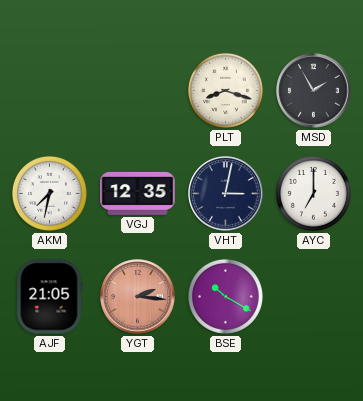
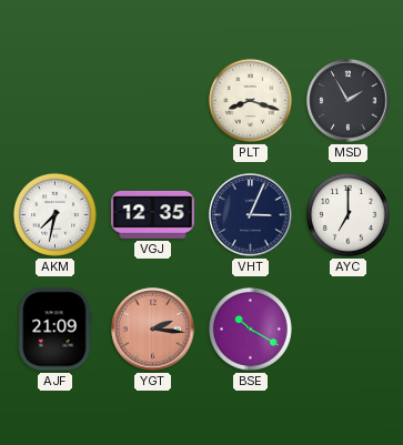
VHT: 3:02 -> 3:04 (251, 215)
AJF: 21:05 -> 21:09 (56, 330)
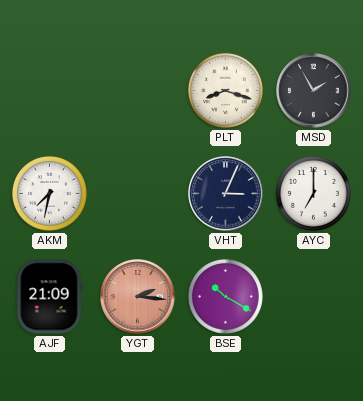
VGJ: 12:35 -> none (153, 215)
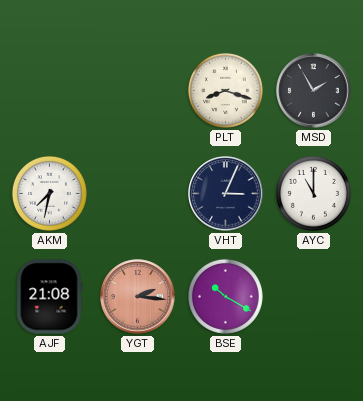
AYC: 7:00 -> 11:00 (313, 193)
AJF: 21:09 -> 21:08 (50, 297)
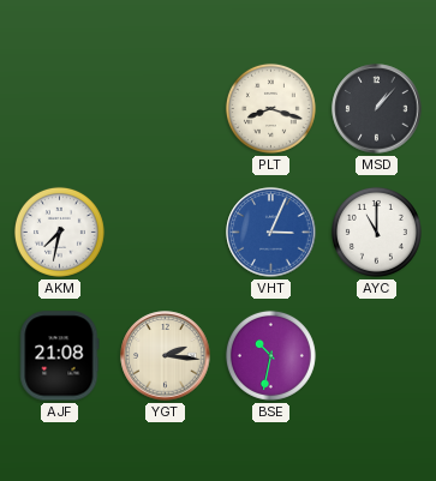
MSD: 1:55 -> 1:07 (377, 109)
VHT dial: navy -> blue (271, 233)
YGT dial: salmon -> cream (166, 356)
BSE: 10:20 -> 10:32 (270, 355)
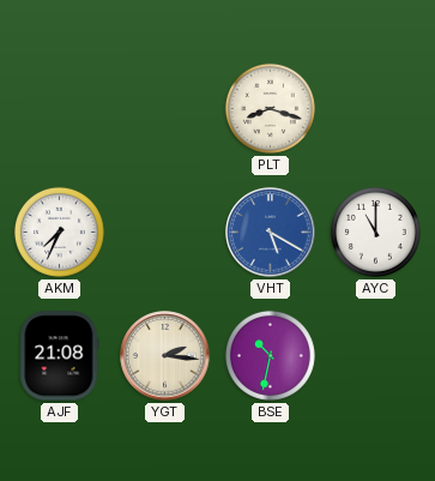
MSD: 1:07 -> none (377, 109)
AKM: 7:32 -> 7:34 (59, 232)
VHT: 3:04 -> 5:20 (271, 233)
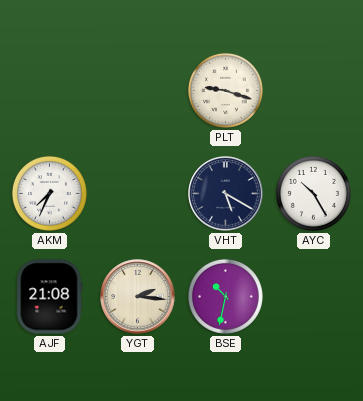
PLT: 8:18 -> 9:18 (225, 90)
VHT dial: blue -> navy (226, 194)
AYC: 11:00 -> 10:25 (313, 193)
